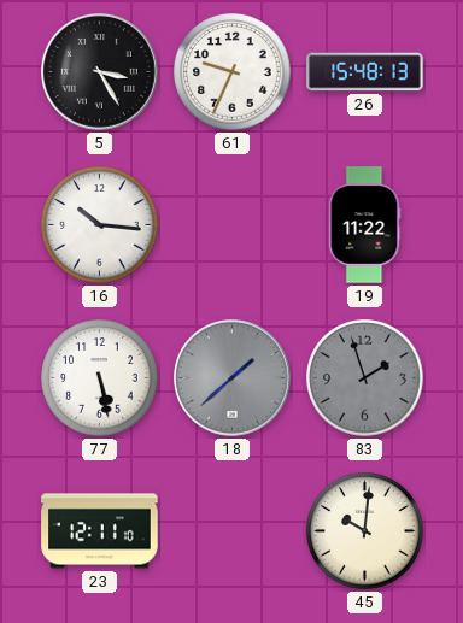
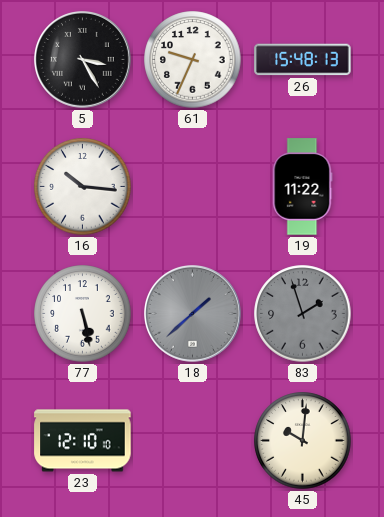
23: 12:11 -> 12:10 (83, 441)
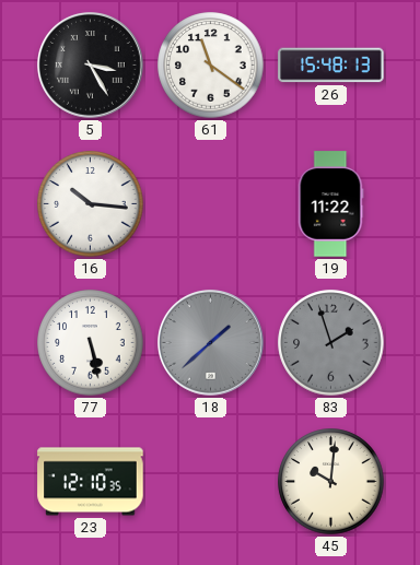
61: 9:34 -> 11:21 (211, 66)
23: 12:10:10 -> 12:10:35 (91, 482)
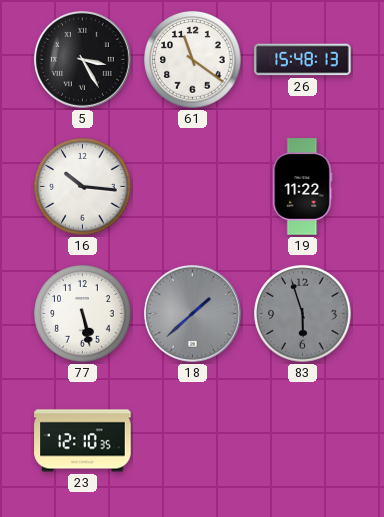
83: 1:57 -> 5:57 (303, 314)
45: 10:01 -> none (331, 482)
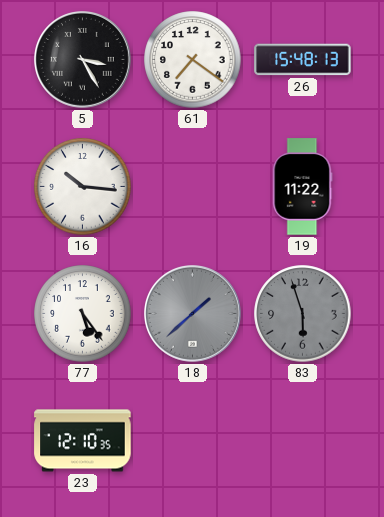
61: 11:21 -> 7:21 (193, 60)
77: 5:28 -> 5:24 (83, 314)
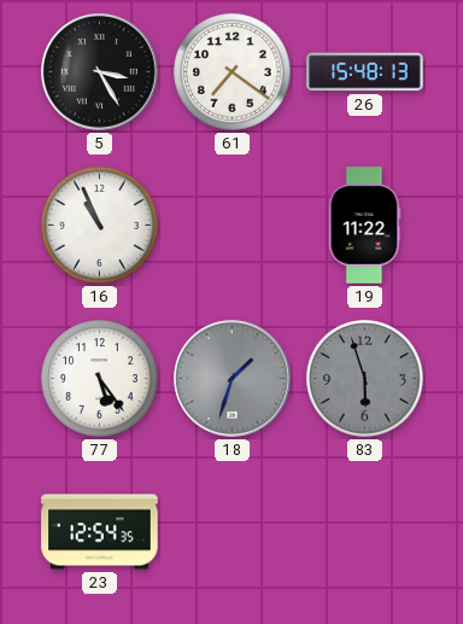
16: 10:16 -> 10:56 (100, 226)
18: 1:38 -> 1:33 (233, 379)
23: 12:10 -> 12:54 (100, 532)
